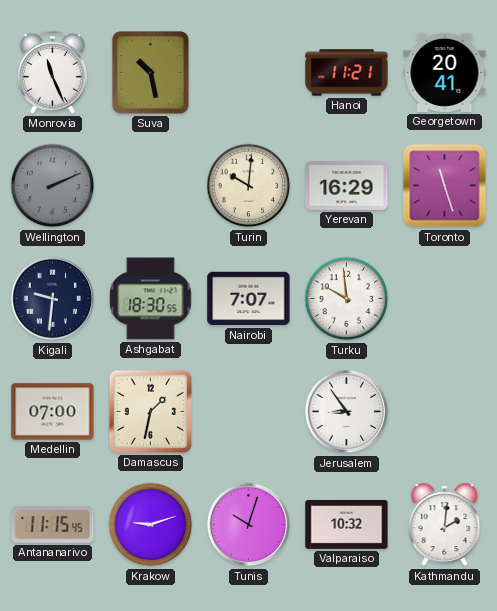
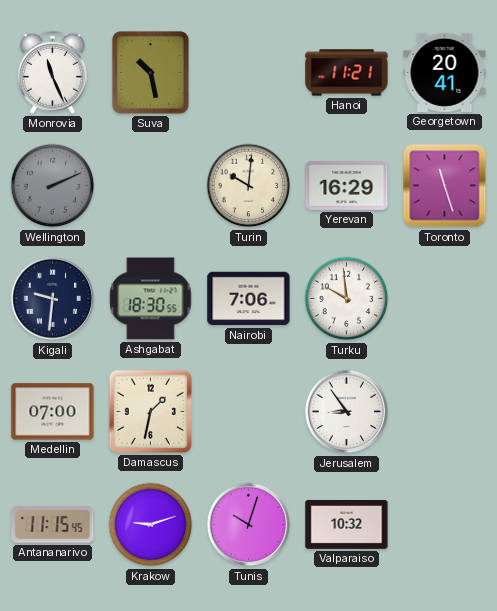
Nairobi: 7:07 -> 7:06 (249, 299)
Kathmandu: 2:01 -> none (445, 525)
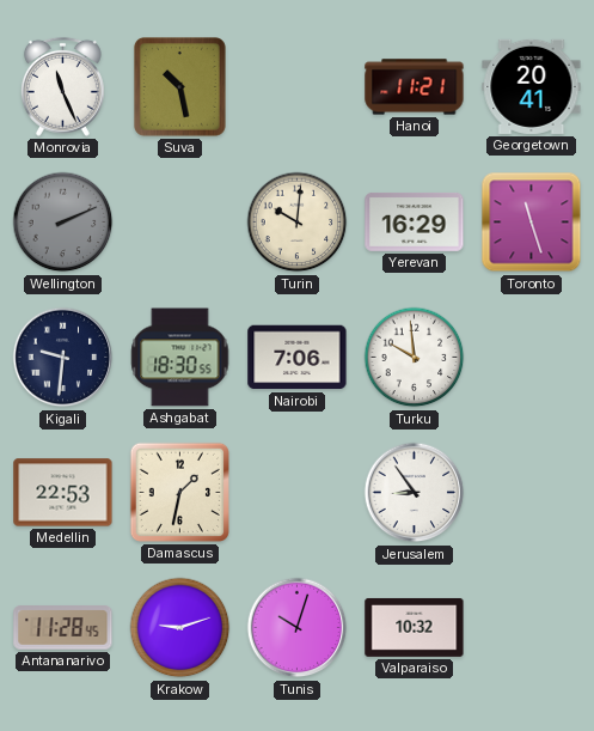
Medellin: 07:00 -> 22:53 (63, 493)
Antananarivo: 11:15 -> 11:28 (63, 628)
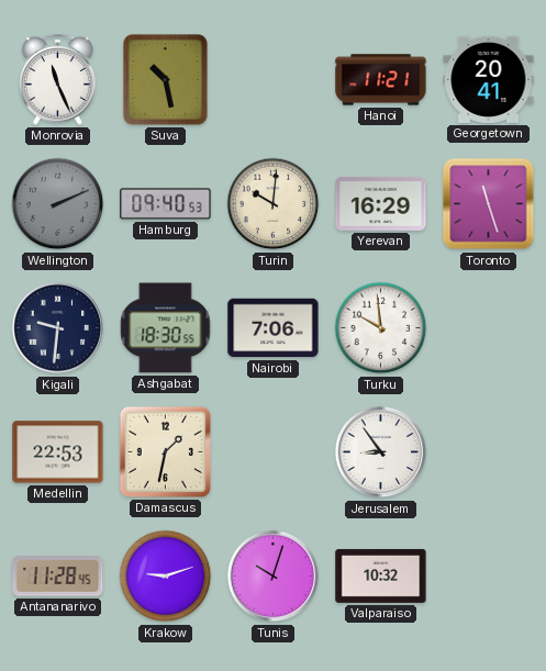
Hamburg: none -> 09:40 (166, 204)
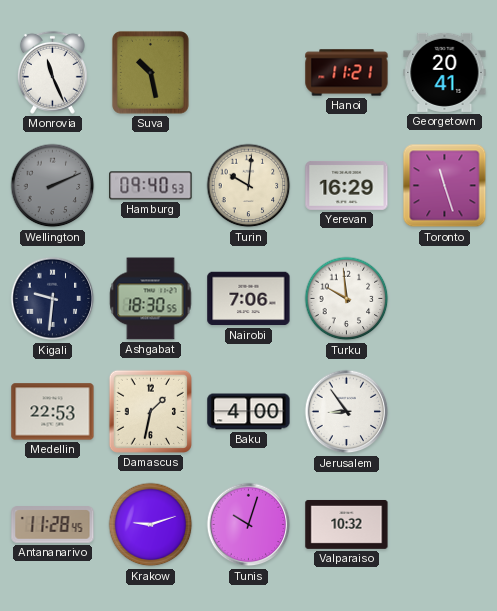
Baku: none -> 4:00 (249, 412)
